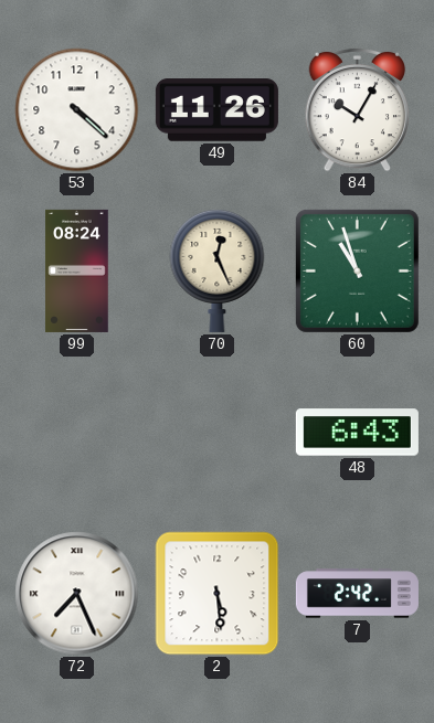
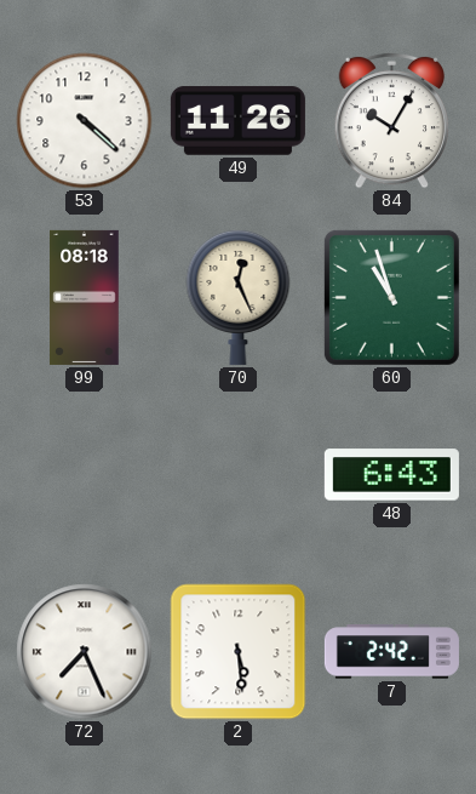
99: 08:24 -> 08:18 (85, 297)
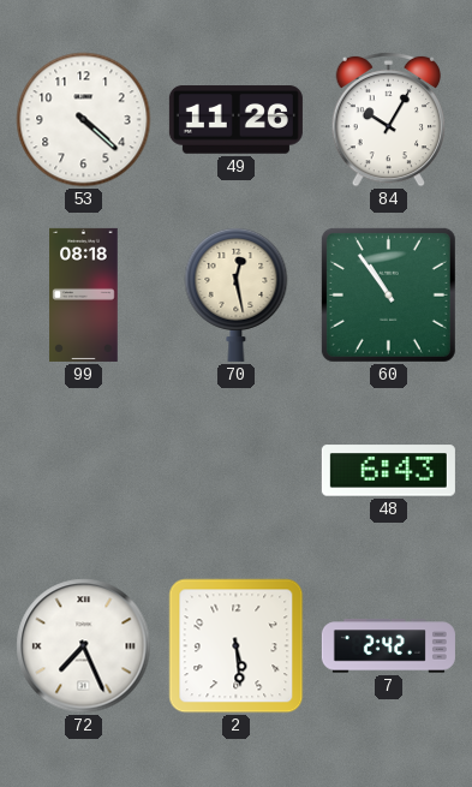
70: 12:26 -> 12:28 (237, 294)
60: 10:57 -> 10:54 (388, 294)
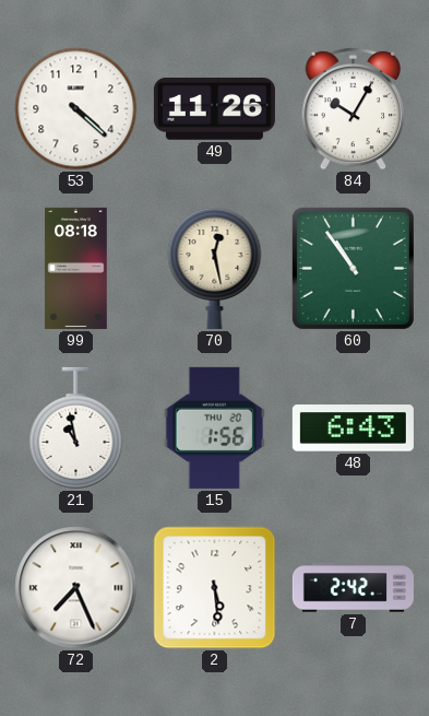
21: none -> 10:58 (76, 429)
15: none -> 1:56 (214, 427)
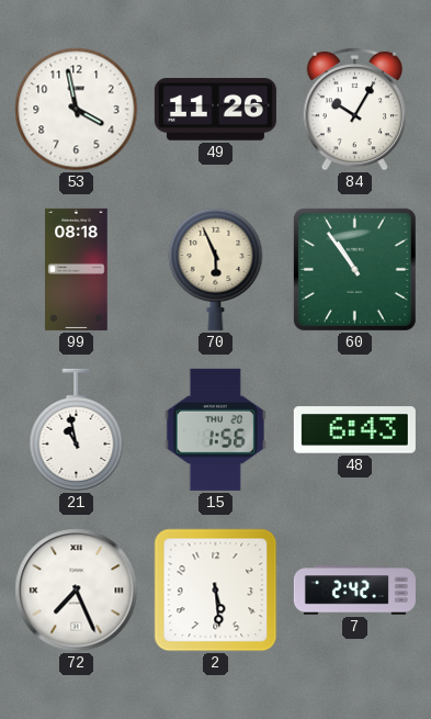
53: 4:22 -> 3:58 (77, 110)
70: 12:28 -> 5:56 (216, 269)
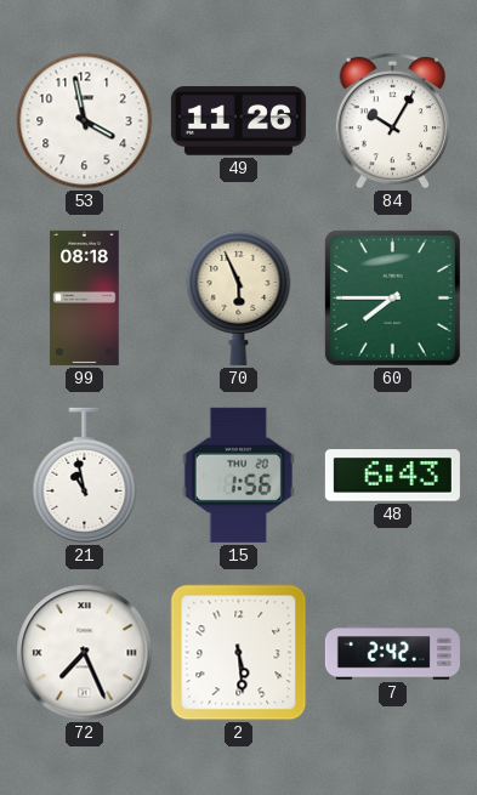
60: 10:54 -> 7:45 (392, 297)
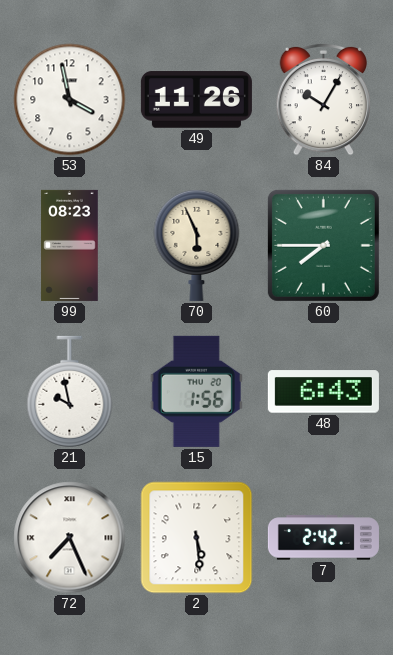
99: 08:18 -> 08:23 (70, 245)
21: 10:58 -> 9:58 (70, 392)
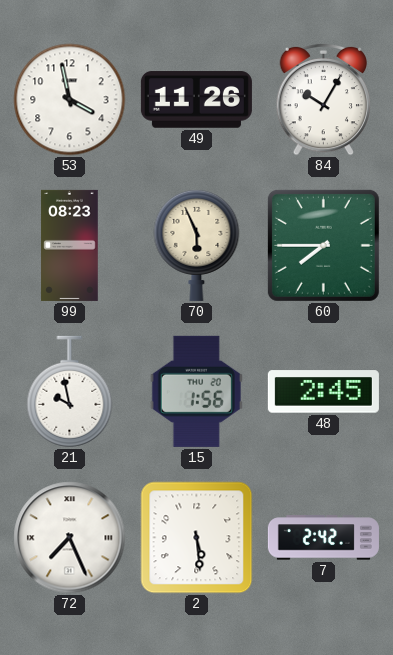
48: 6:43 -> 2:45 (323, 392)
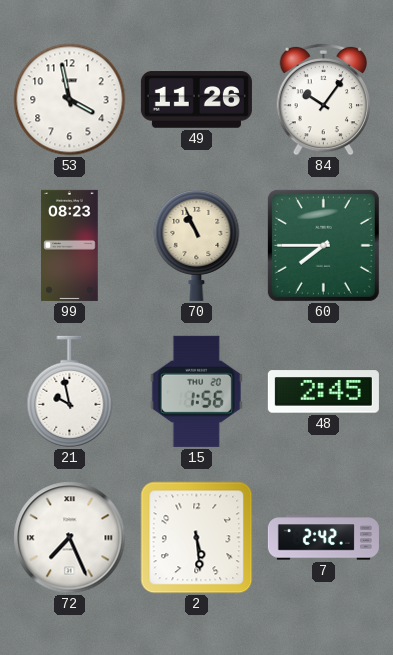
84: 10:05 -> 10:06 (324, 99)
70: 5:56 -> 10:56 (197, 245)
